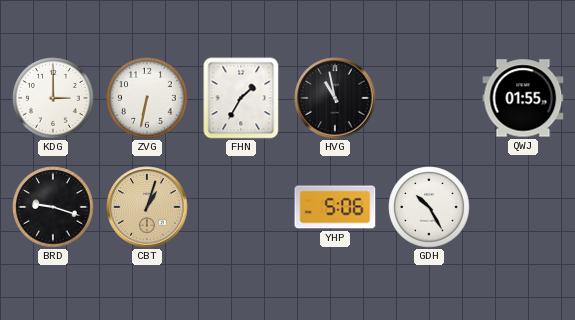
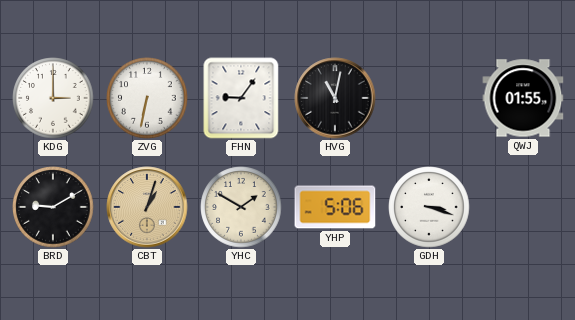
FHN: 1:35 -> 9:06 (241, 98)
HVG: 10:58 -> 11:02 (335, 98)
BRD: 9:18 -> 9:10 (53, 207)
YHC: none -> 1:50 (241, 207)
GDH: 10:25 -> 3:18 (429, 207)
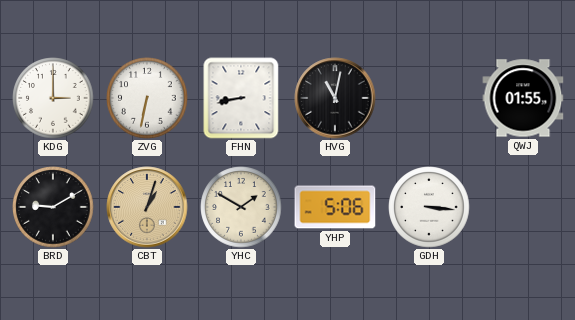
FHN: 9:06 -> 8:43 (241, 98)
GDH: 3:18 -> 3:16 (429, 207)
